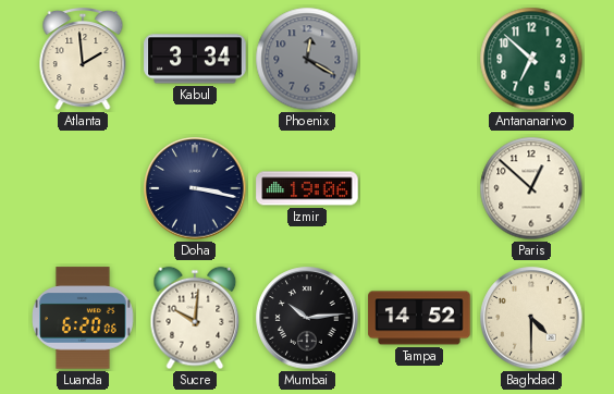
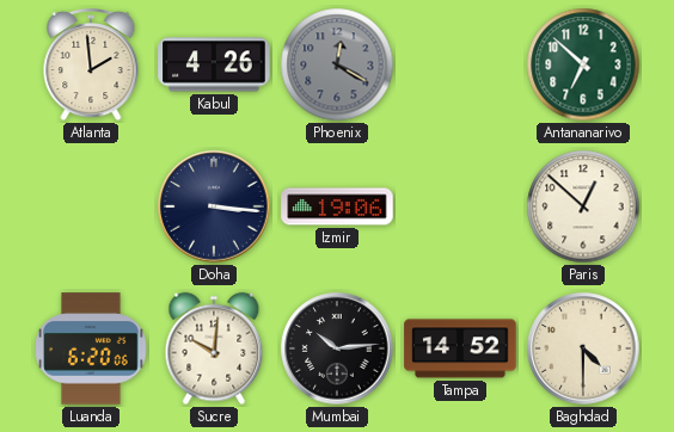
Kabul: 3:34 -> 4:26 (214, 64)
Doha: 3:17 -> 3:16 (214, 206)
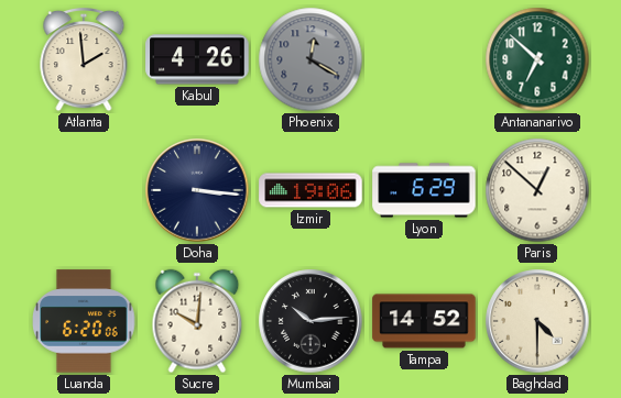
Lyon: none -> 6:29 (424, 190)
